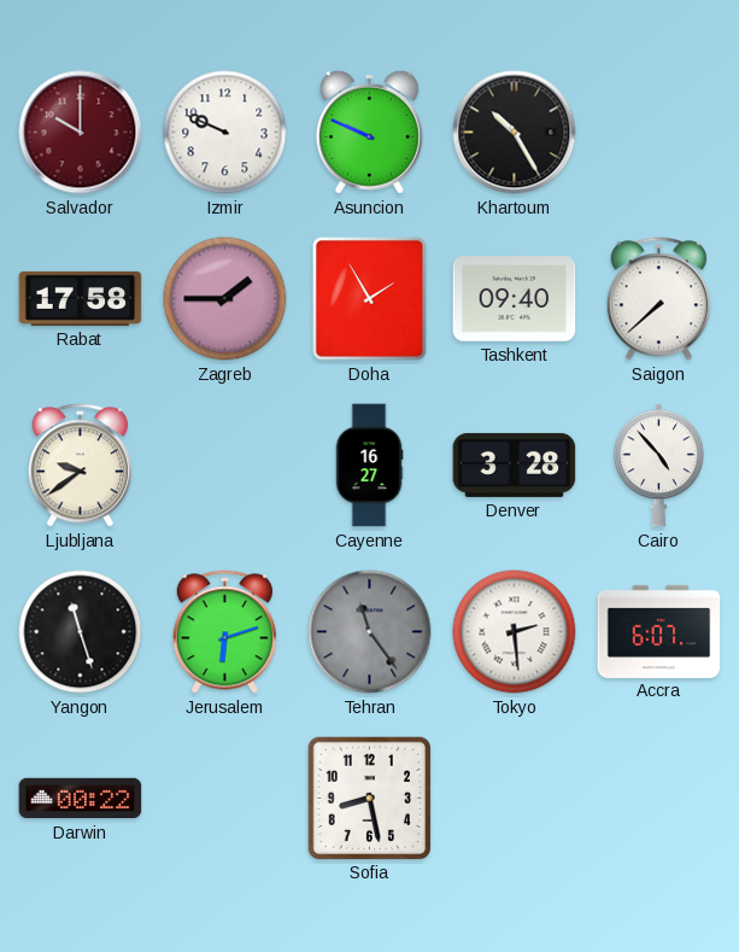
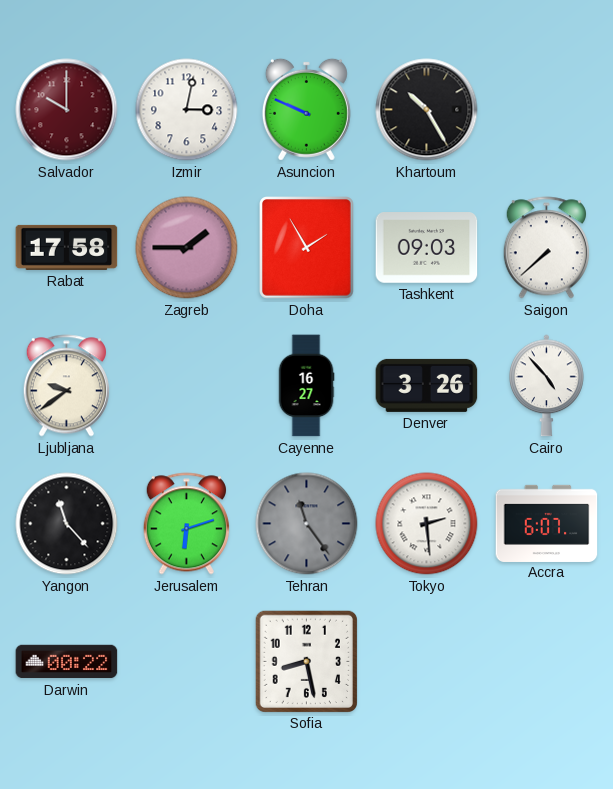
Izmir: 9:49 -> 3:02 (187, 110)
Tashkent: 09:40 -> 09:03 (427, 248)
Denver: 3:28 -> 3:26 (427, 385)
Yangon: 11:27 -> 11:23 (67, 524)
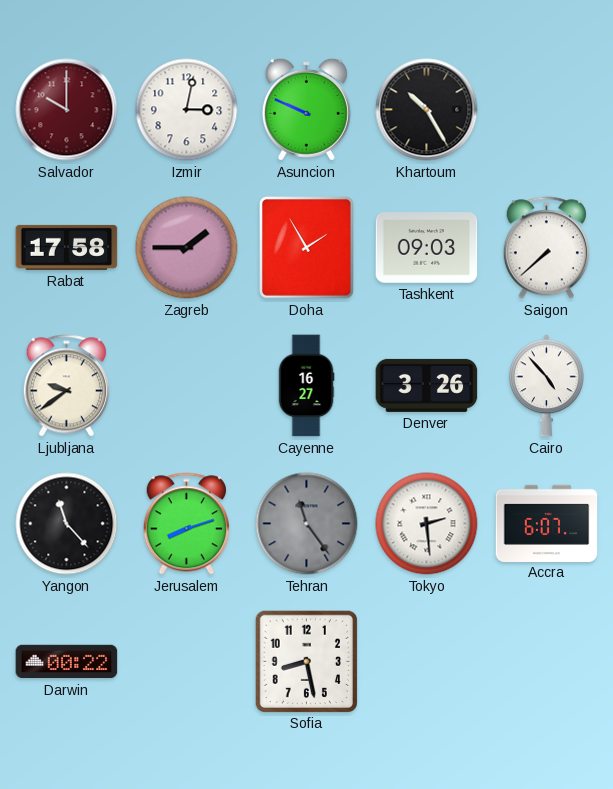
Jerusalem: 6:12 -> 8:12 (186, 524)
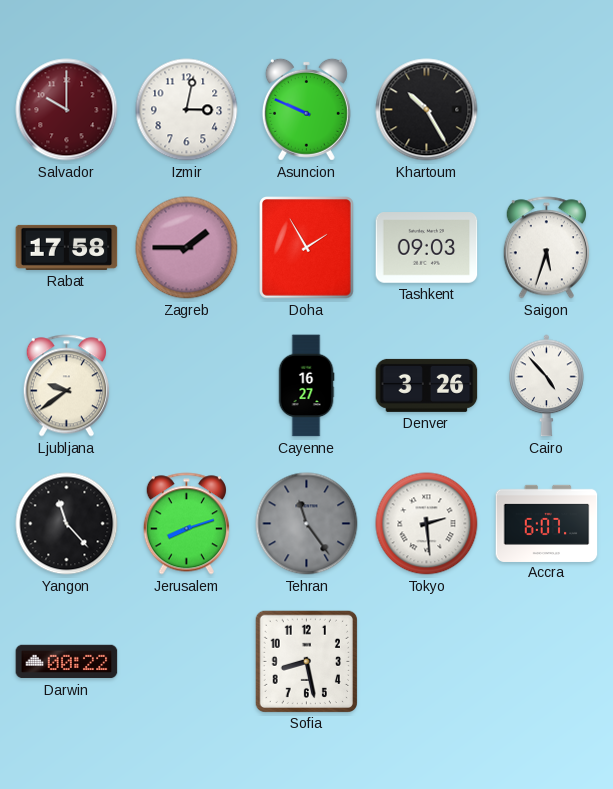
Saigon: 7:38 -> 5:33 (546, 248)
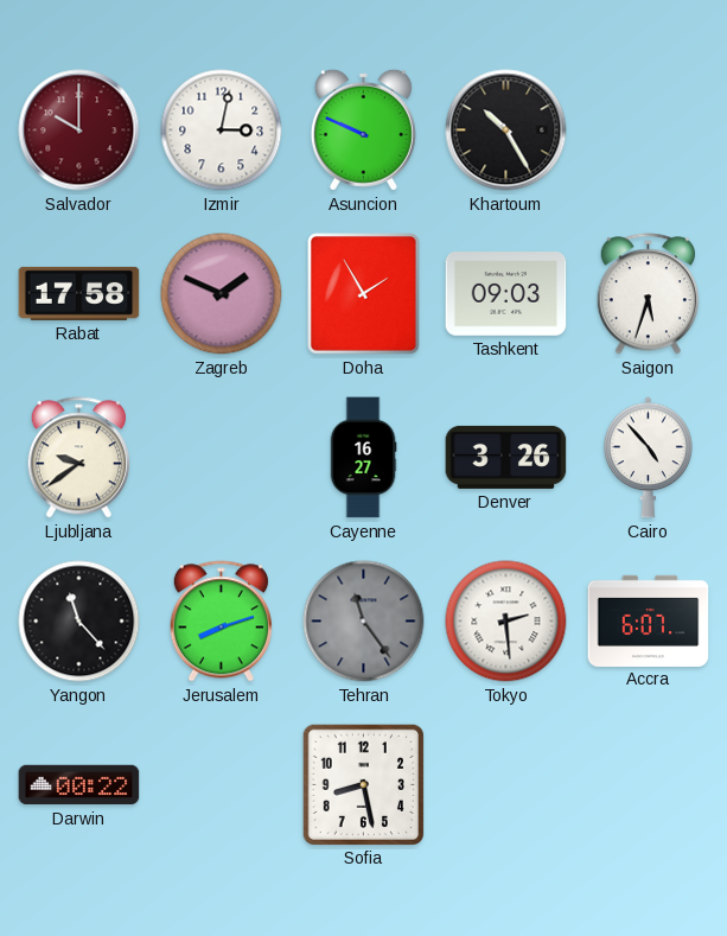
Zagreb: 1:45 -> 1:49 (222, 294)
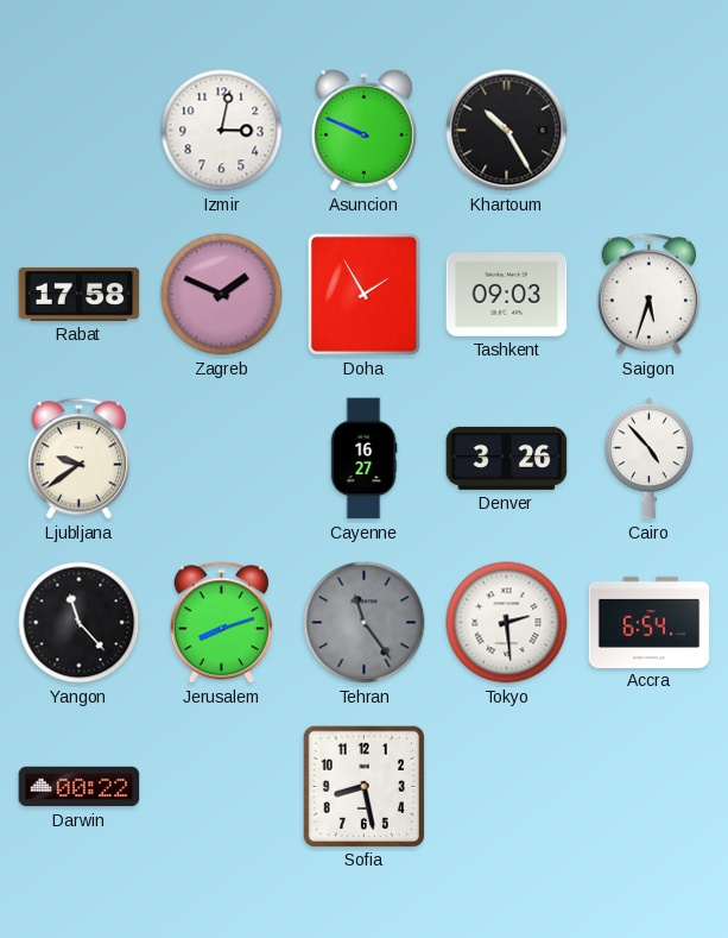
Salvador: 10:00 -> none (79, 130)
Accra: 6:07 -> 6:54 (650, 622)
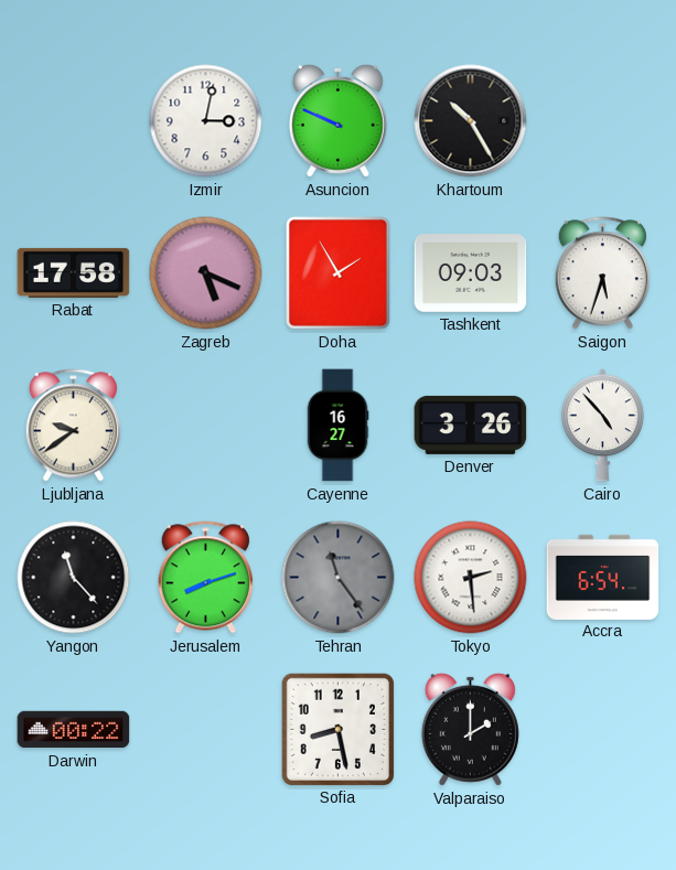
Zagreb: 1:49 -> 5:19 (206, 273)
Valparaiso: none -> 2:00 (470, 729)
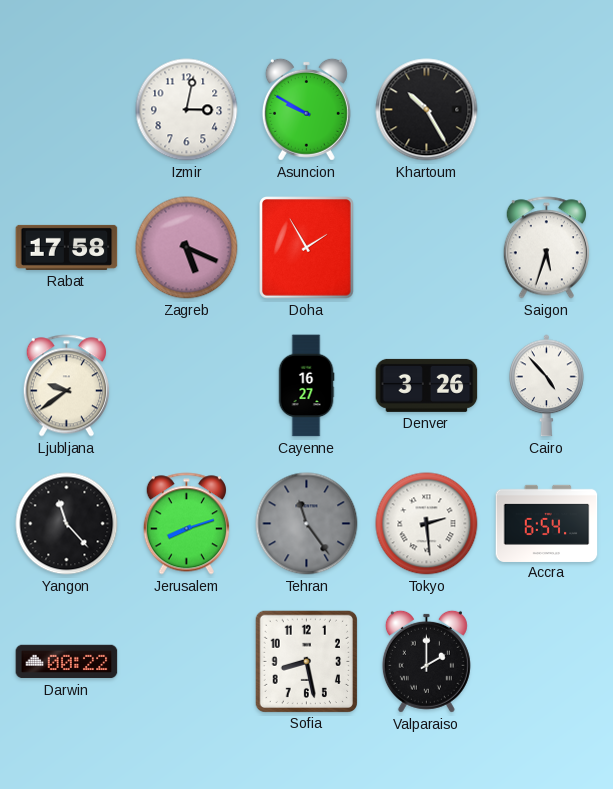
Asuncion: 9:49 -> 9:50 (306, 109)
Tashkent: 09:03 -> none (471, 273)
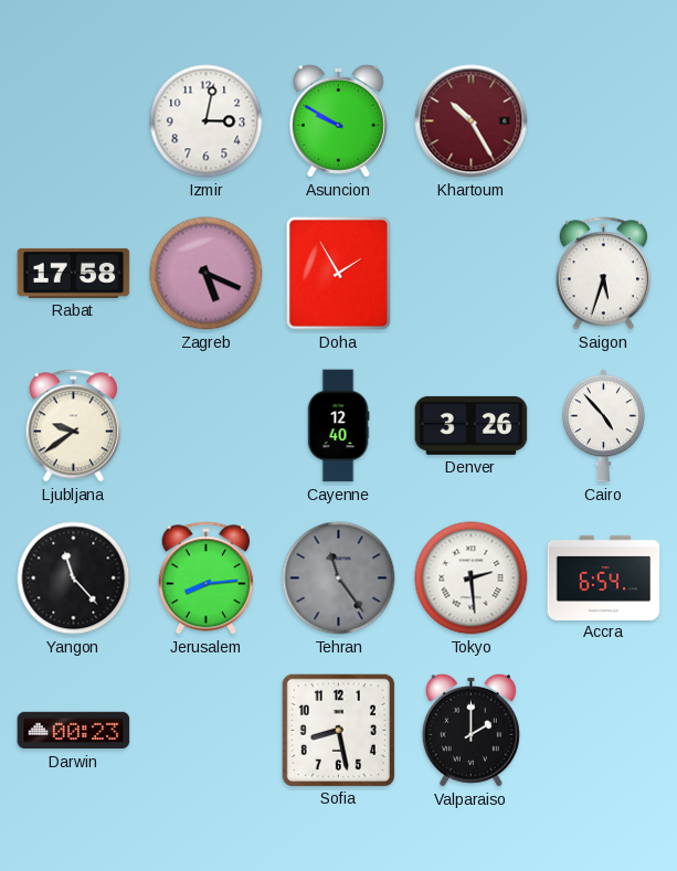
Khartoum dial: black -> burgundy (472, 121)
Cayenne: 16:27 -> 12:40 (338, 426)
Jerusalem: 8:12 -> 8:14 (205, 578)
Darwin: 00:22 -> 00:23 (74, 731)
